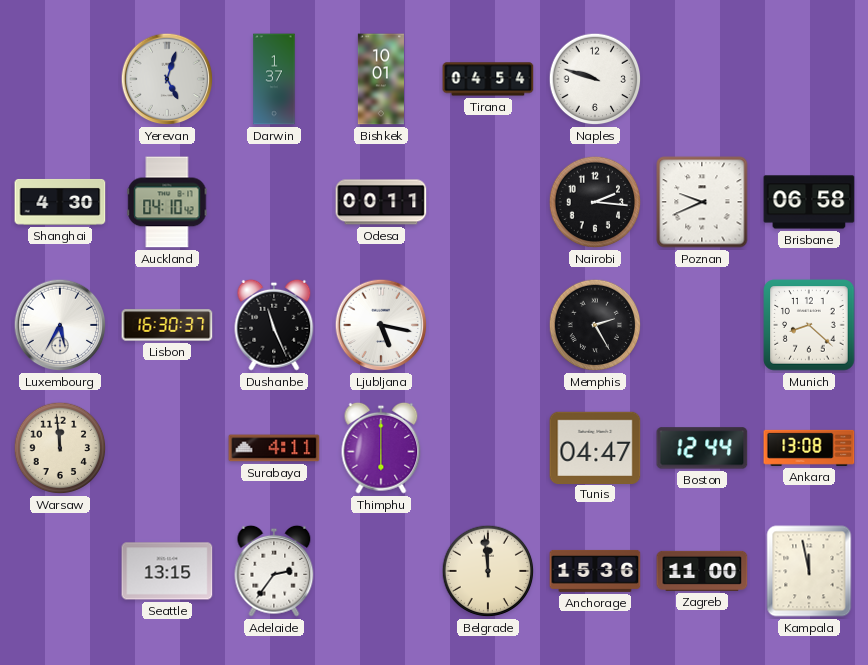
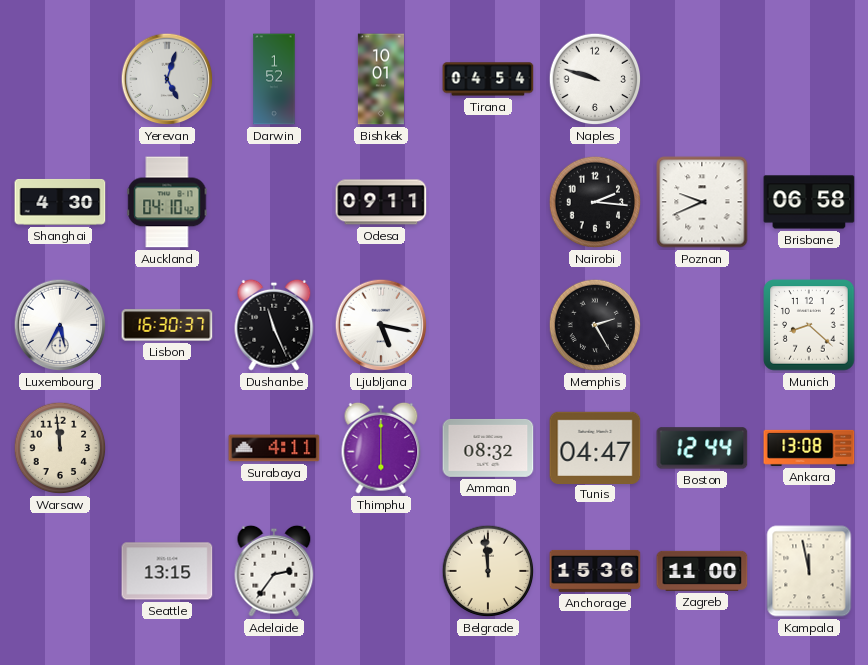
Darwin: 1:37 -> 1:52 (274, 79)
Odesa: 00:11 -> 09:11 (381, 202)
Amman: none -> 08:32 (488, 448)
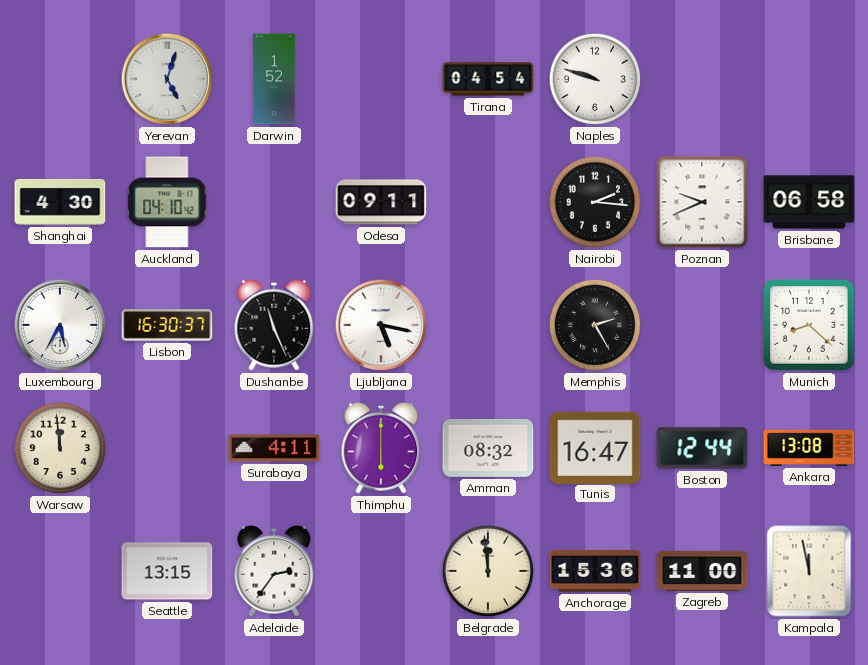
Bishkek: 10:01 -> none (381, 79)
Tunis: 04:47 -> 16:47 (595, 447)
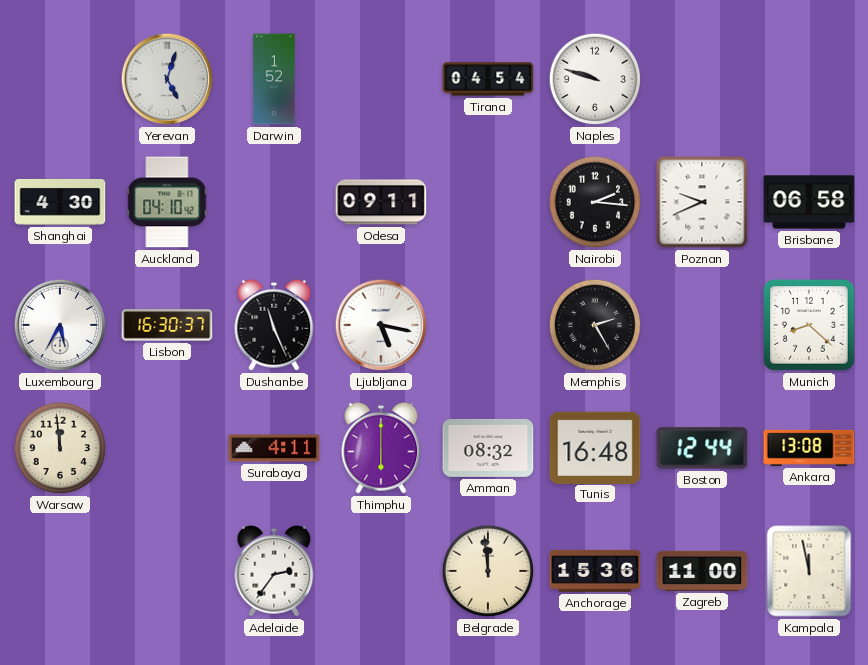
Tunis: 16:47 -> 16:48 (595, 447)
Seattle: 13:15 -> none (167, 571)
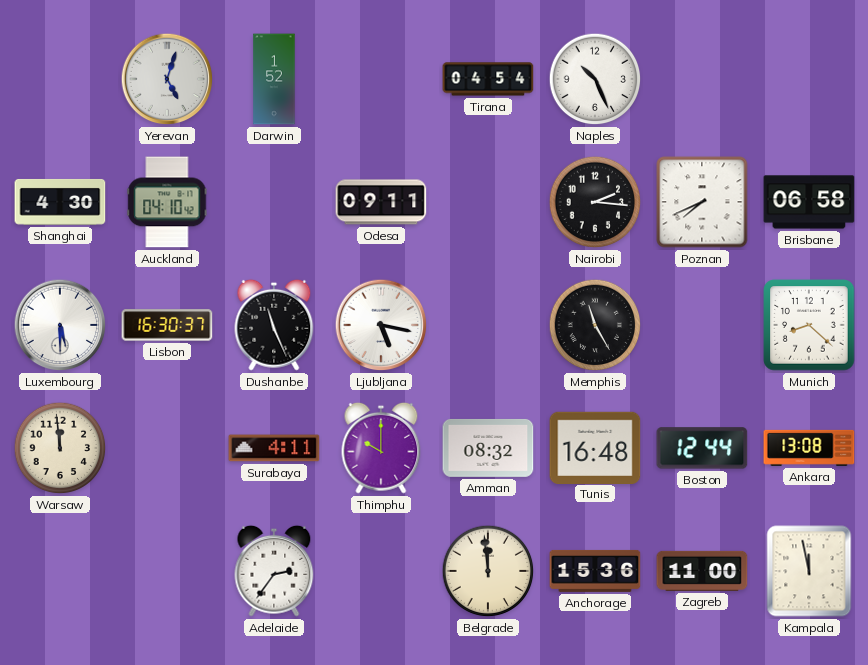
Naples: 9:48 -> 10:26 (595, 79)
Poznan: 9:41 -> 7:41 (702, 202)
Luxembourg: 5:35 -> 5:30 (60, 325)
Memphis: 2:25 -> 11:25 (595, 325)
Thimphu: 6:00 -> 10:00 (381, 448)
